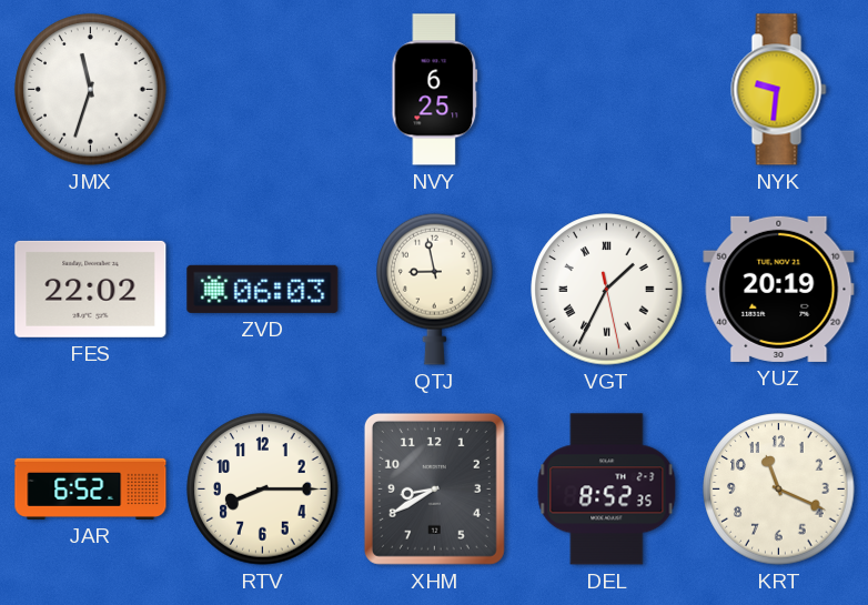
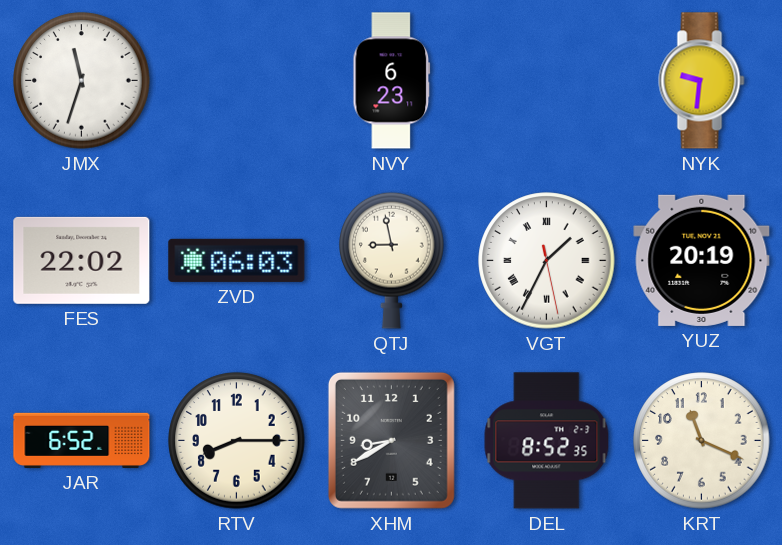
NVY: 6:25 -> 6:23 (392, 81)
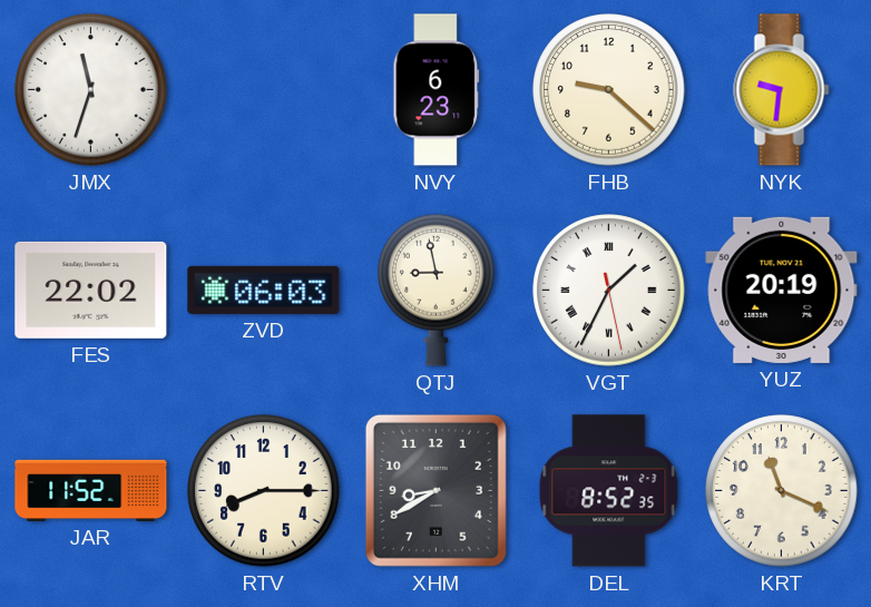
FHB: none -> 9:22 (609, 90)
JAR: 6:52 -> 11:52 (91, 490)
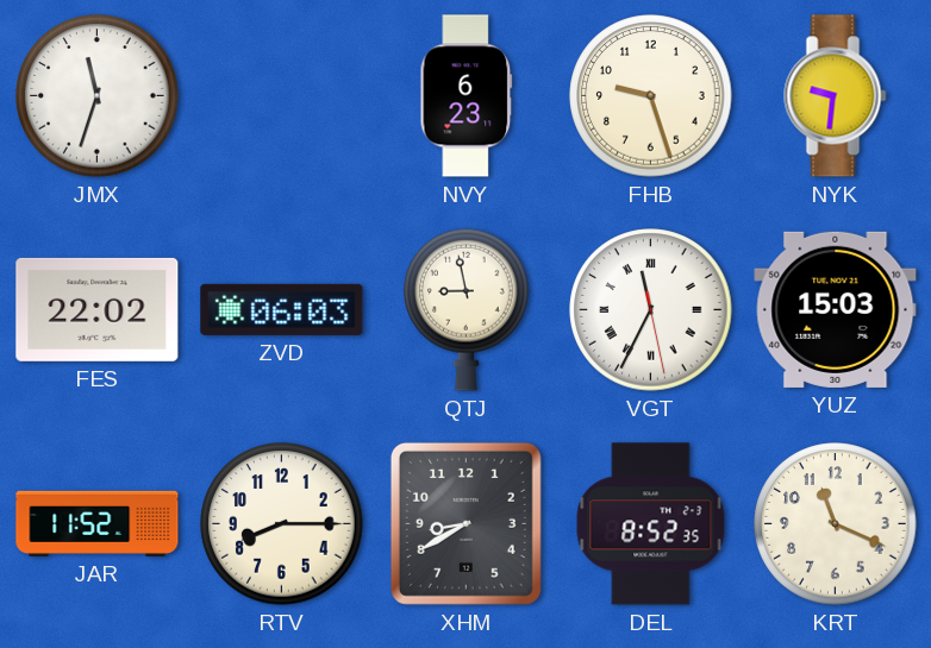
FHB: 9:22 -> 9:27 (651, 96)
VGT: 1:34 -> 11:34 (651, 310)
YUZ: 20:19 -> 15:03 (836, 309)
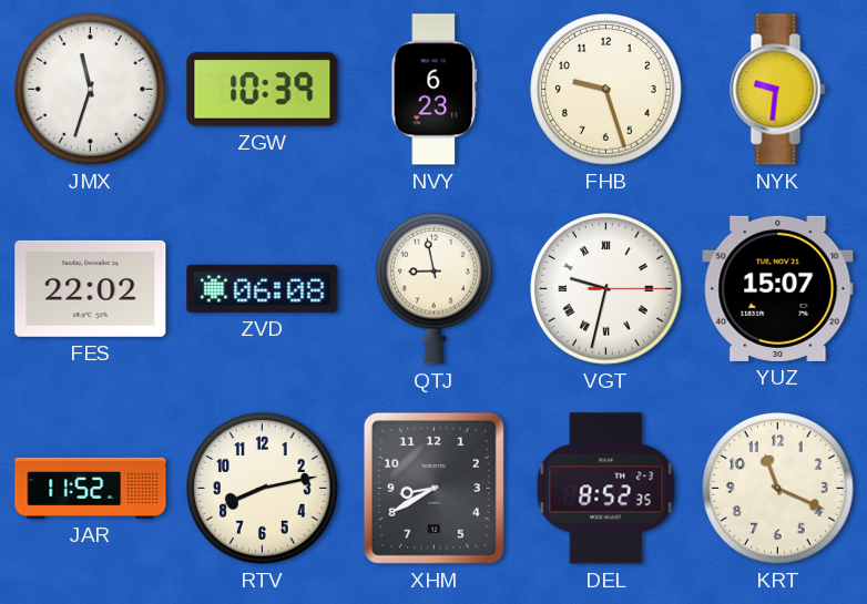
ZGW: none -> 10:39 (263, 90)
ZVD: 06:03 -> 06:08 (263, 288)
VGT: 11:34 -> 9:32 (606, 289)
YUZ: 15:03 -> 15:07 (778, 288)
RTV: 8:15 -> 8:13 (263, 489)
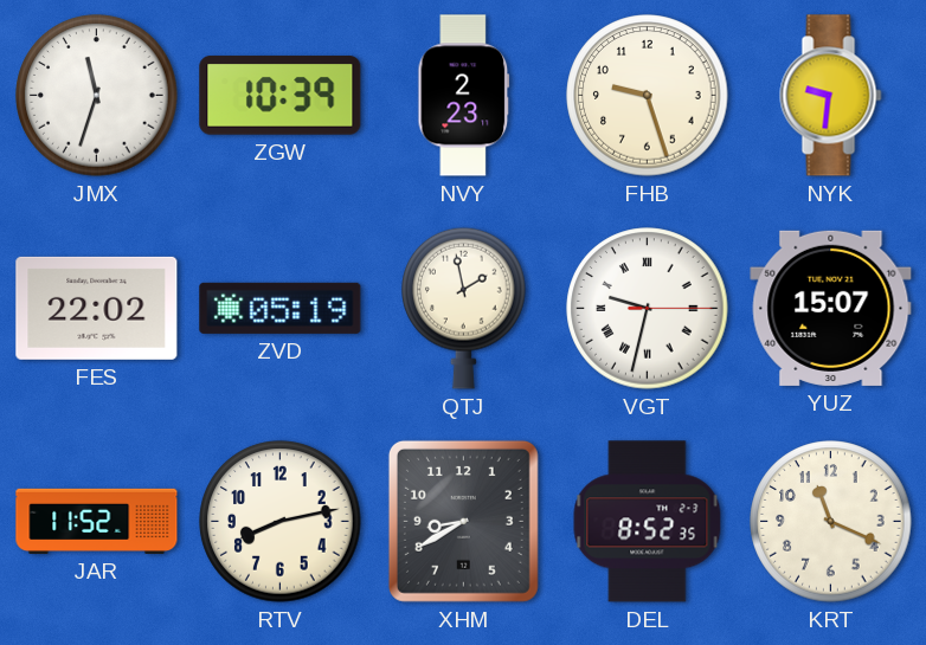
NVY: 6:23 -> 2:23 (464, 96)
ZVD: 06:08 -> 05:19 (281, 308)
QTJ: 8:58 -> 1:58 (464, 308)
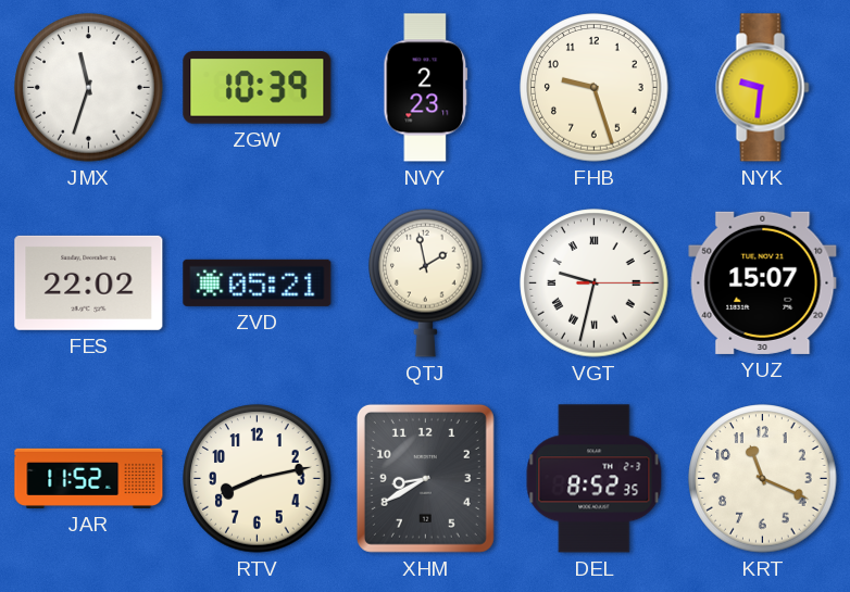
ZVD: 05:19 -> 05:21 (258, 282)
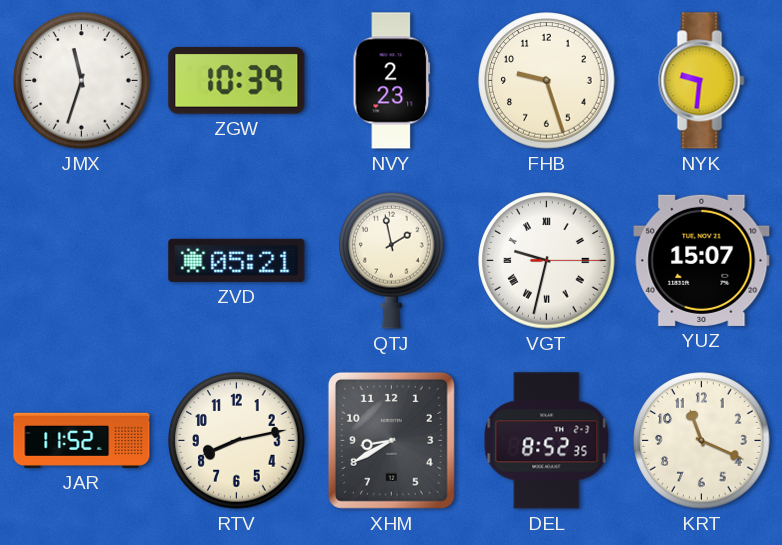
FES: 22:02 -> none (89, 282)
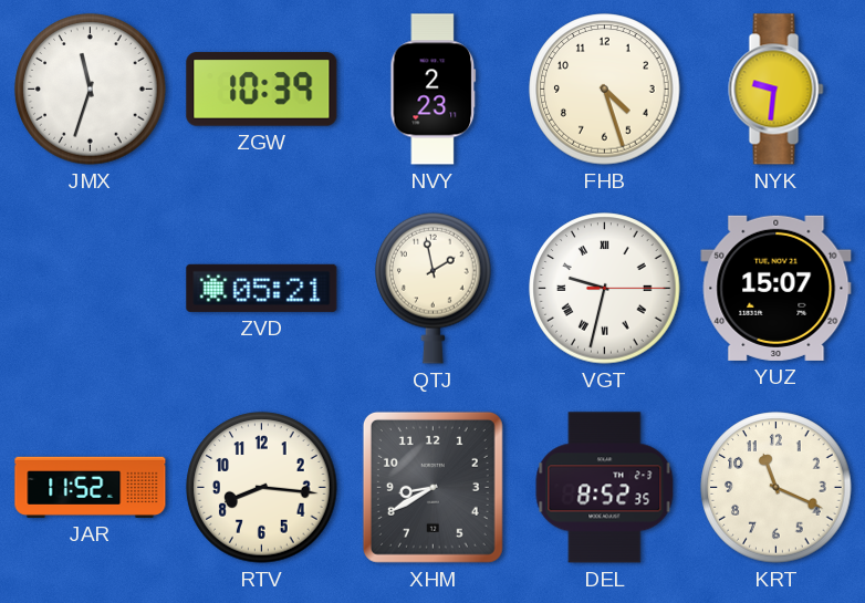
FHB: 9:27 -> 4:27 (605, 90)
RTV: 8:13 -> 8:16 (262, 488)
